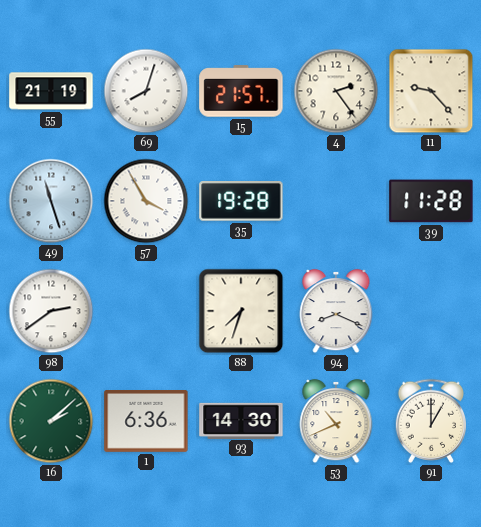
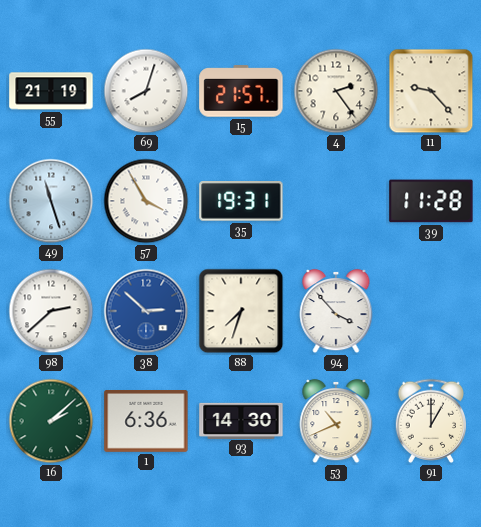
35: 19:28 -> 19:31 (241, 201)
98: 2:39 -> 2:38 (51, 311)
38: none -> 2:52 (146, 311)
94: 8:19 -> 3:53 (336, 311)
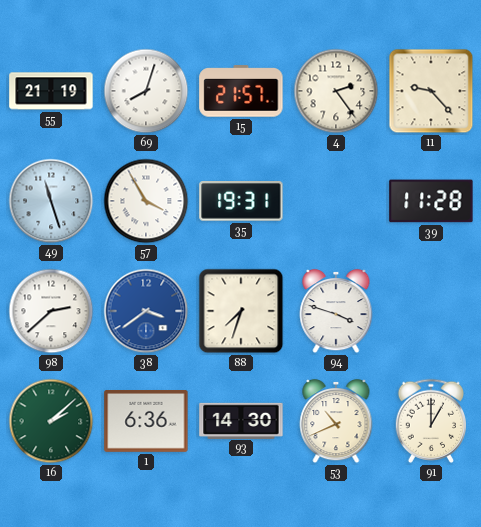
38: 2:52 -> 3:39 (146, 311)
94: 3:53 -> 3:48 (336, 311)
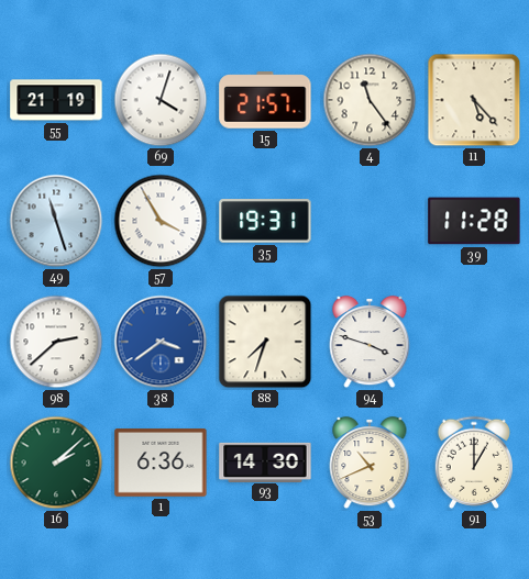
69: 8:03 -> 4:03 (161, 100)
4: 2:24 -> 11:24 (370, 100)
11: 9:23 -> 5:23 (474, 100)
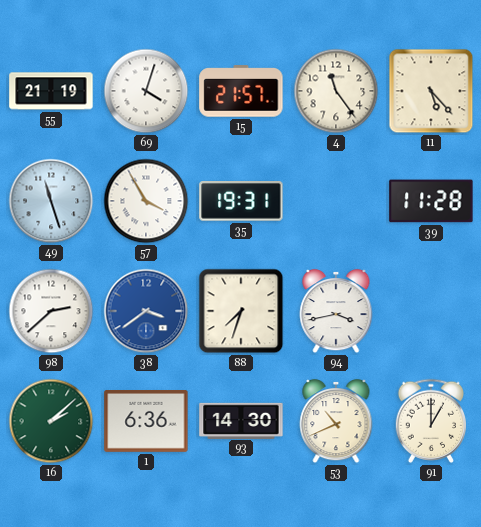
94: 3:48 -> 3:43 (336, 311)
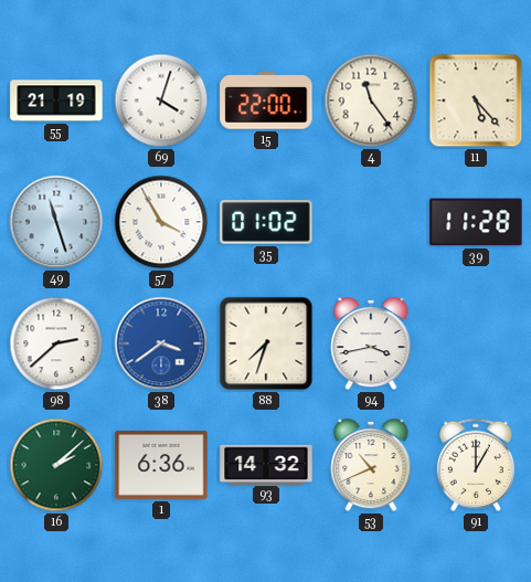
15: 21:57 -> 22:00 (266, 100)
35: 19:31 -> 01:02 (266, 222)
93: 14:30 -> 14:32 (266, 464)
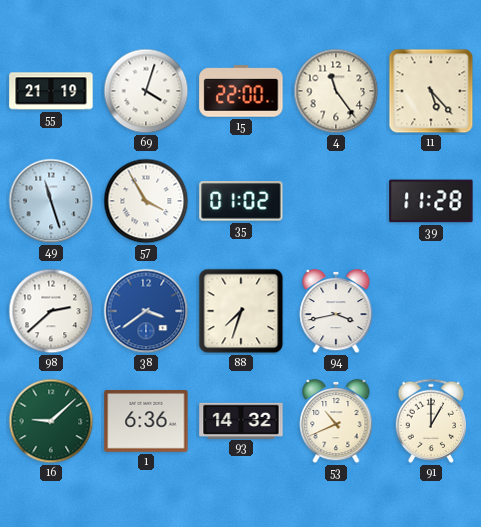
16: 2:08 -> 9:08 (51, 421)
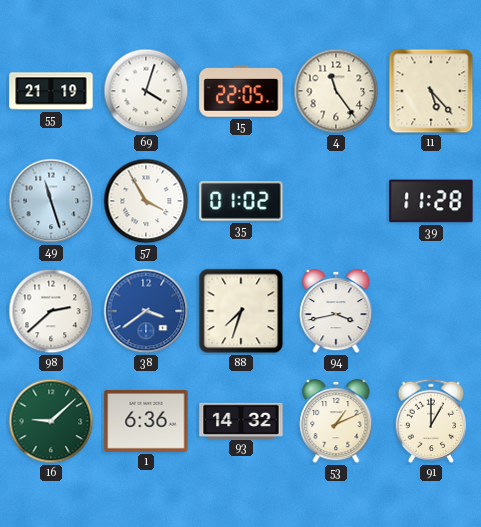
15: 22:00 -> 22:05 (241, 91)
53: 10:41 -> 1:11 (336, 421)
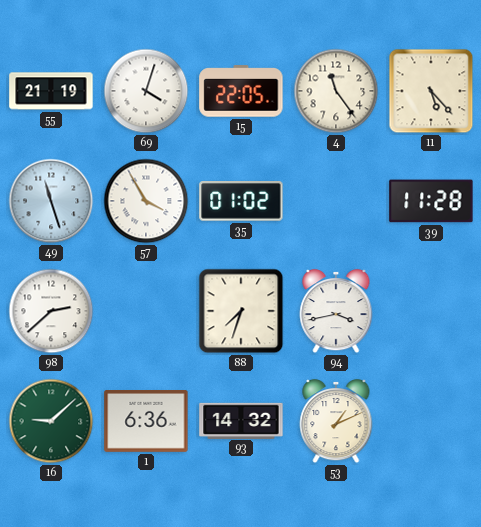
38: 3:39 -> none (146, 311)
91: 1:00 -> none (430, 421)
